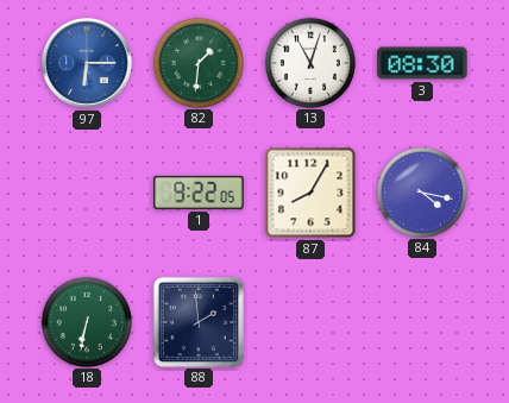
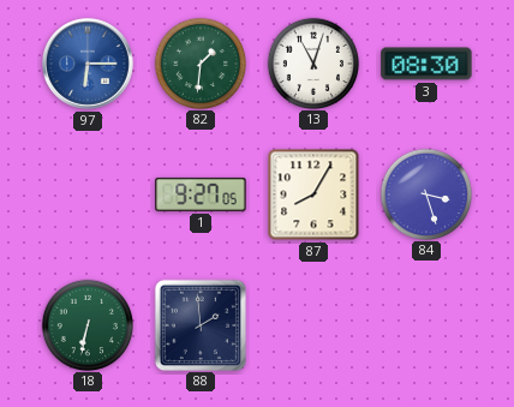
1: 9:22 -> 9:27 (201, 194)
84: 4:17 -> 3:27 (425, 193)
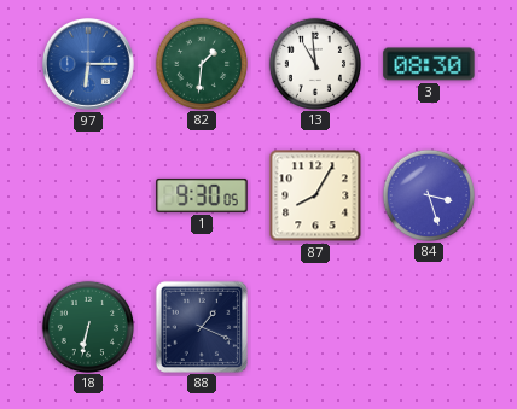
13: 11:03 -> 10:59 (314, 63)
1: 9:27 -> 9:30 (202, 195)
88: 1:59 -> 1:19 (201, 326)
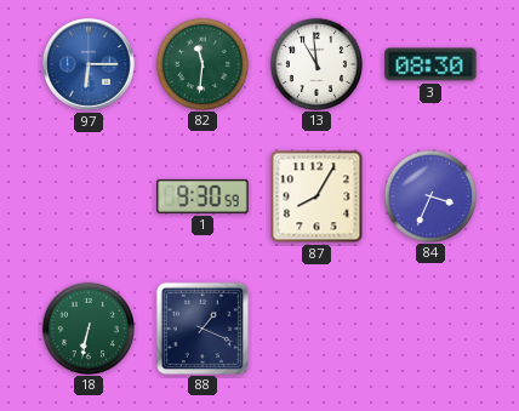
82: 1:31 -> 11:31 (201, 63)
1: 9:30:05 -> 9:30:59 (203, 196)
84: 3:27 -> 3:34 (429, 195)
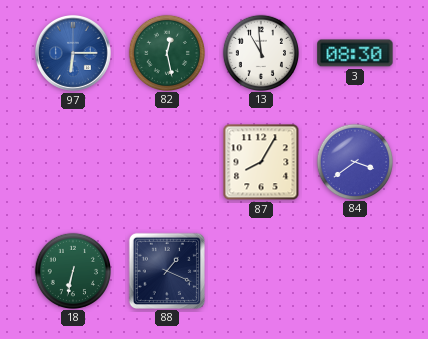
82: 11:31 -> 12:28 (166, 52)
1: 9:30 -> none (203, 196)
84: 3:34 -> 3:39 (354, 161)
